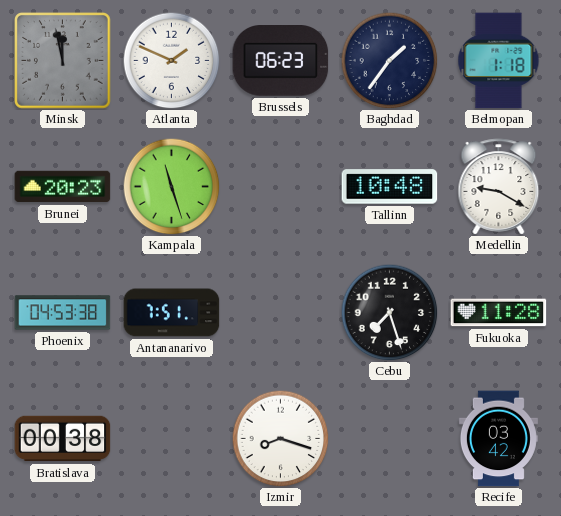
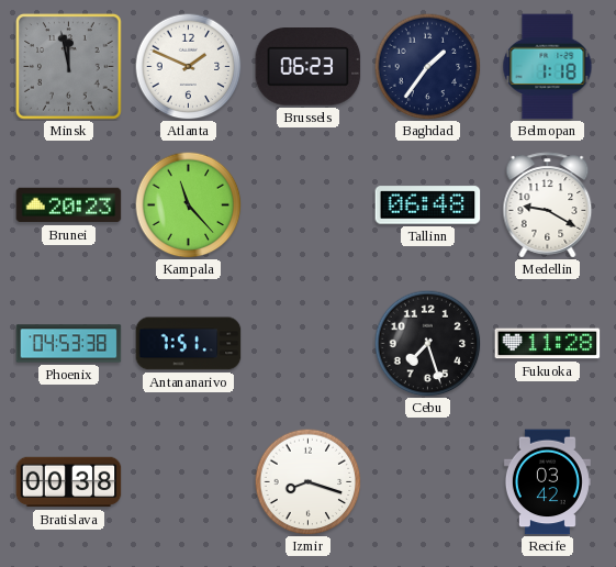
Kampala: 11:27 -> 11:23 (188, 204)
Tallinn: 10:48 -> 06:48 (428, 205)
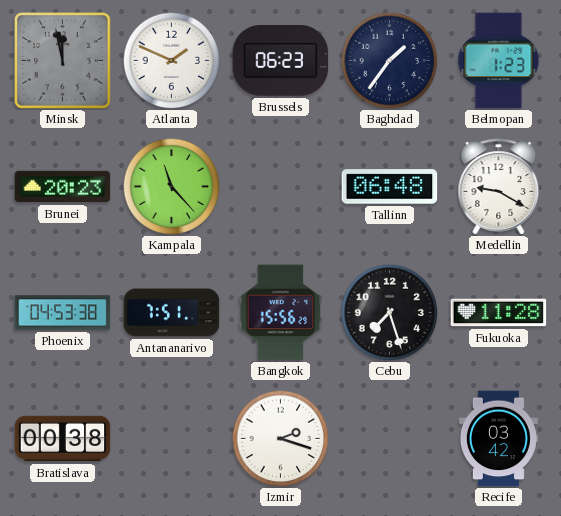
Belmopan: 1:18 -> 1:23 (499, 61)
Bangkok: none -> 15:56 (281, 313)
Izmir: 8:18 -> 2:18 (280, 438)
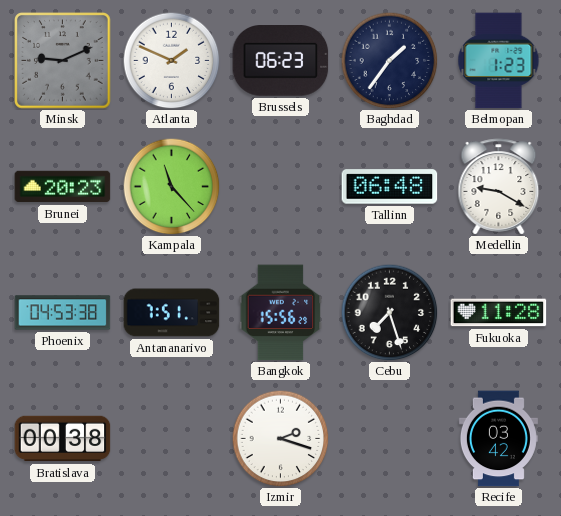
Minsk: 11:58 -> 9:11 (63, 61)
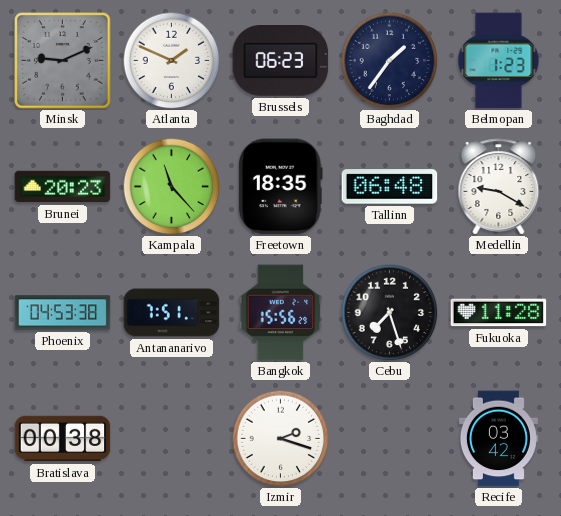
Freetown: none -> 18:35 (280, 187)
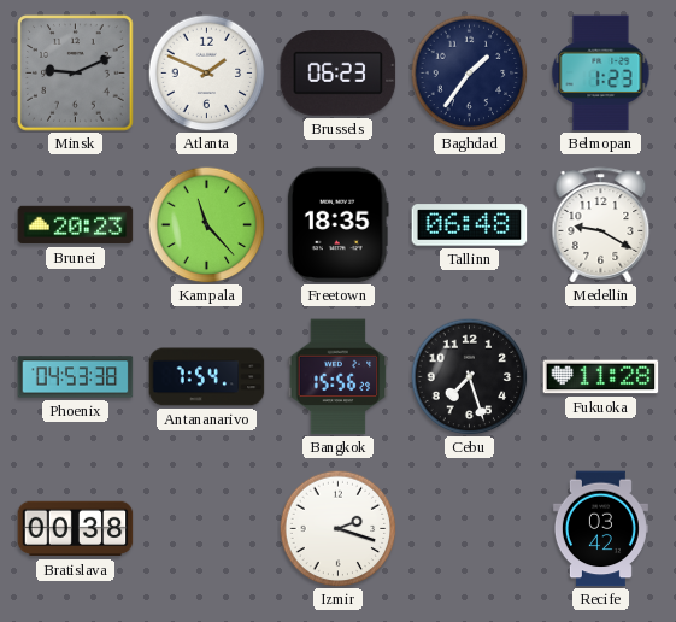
Antananarivo: 7:51 -> 7:54 (207, 377)
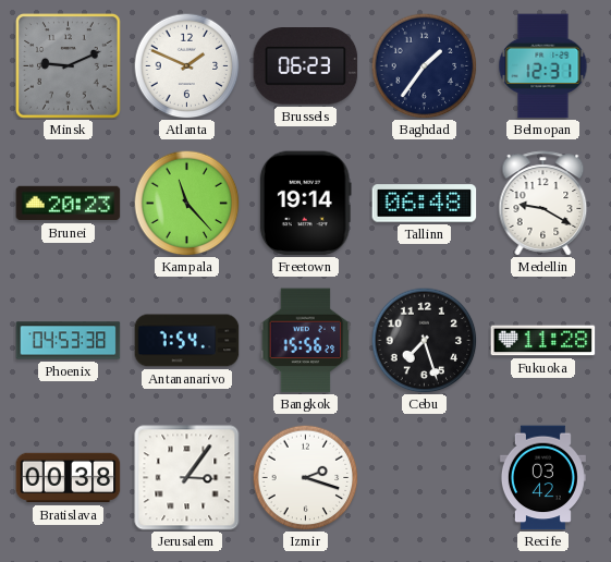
Belmopan: 1:23 -> 12:31 (543, 66)
Freetown: 18:35 -> 19:14 (305, 204)
Jerusalem: none -> 3:06 (187, 478)
